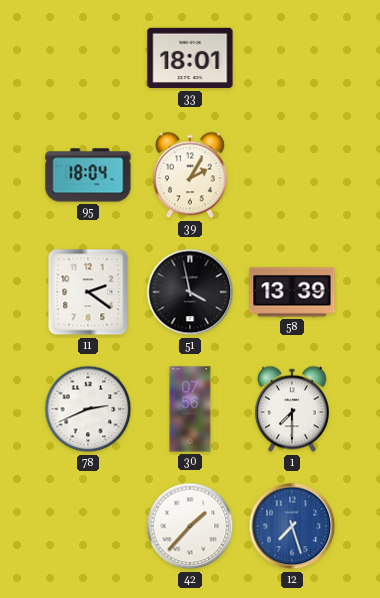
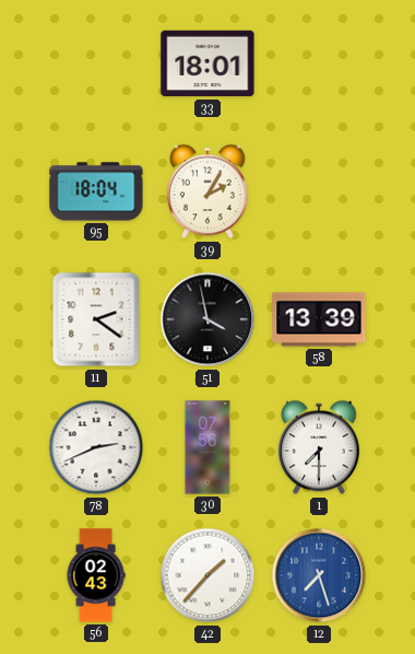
56: none -> 02:43 (96, 575)
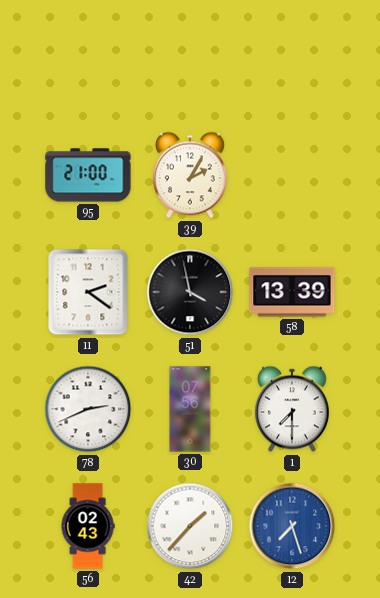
33: 18:01 -> none (207, 63)
95: 18:04 -> 21:00 (88, 175)
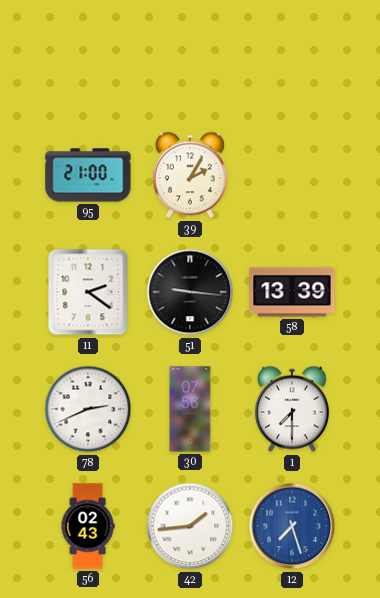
51: 3:58 -> 9:16 (190, 292)
42: 1:37 -> 1:44 (190, 526)
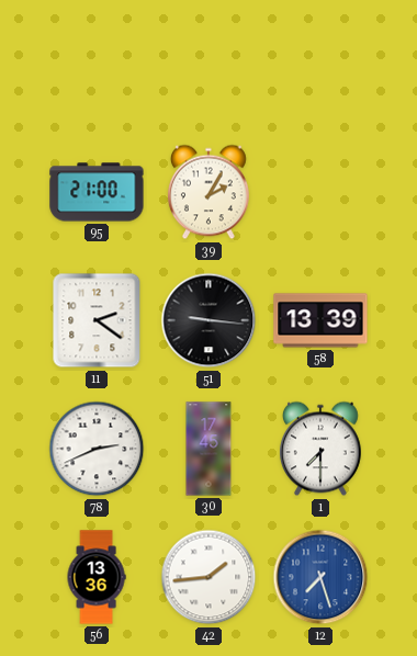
30: 07:56 -> 17:45 (208, 449)
56: 02:43 -> 13:36 (97, 577)
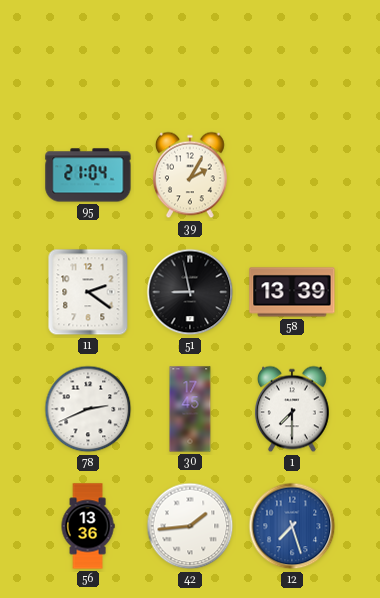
95: 21:00 -> 21:04 (88, 175)
51: 9:16 -> 8:58 (190, 292)
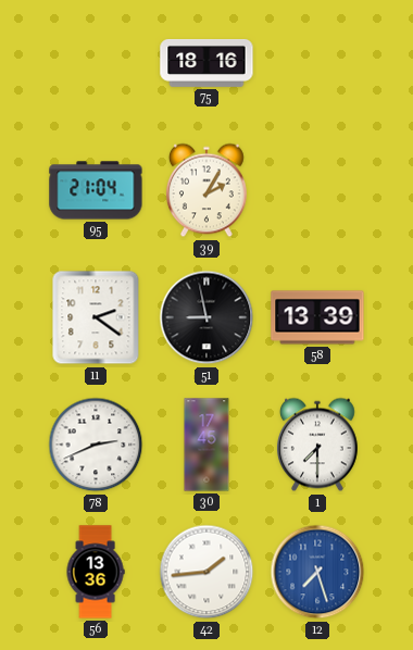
75: none -> 18:16 (206, 63)
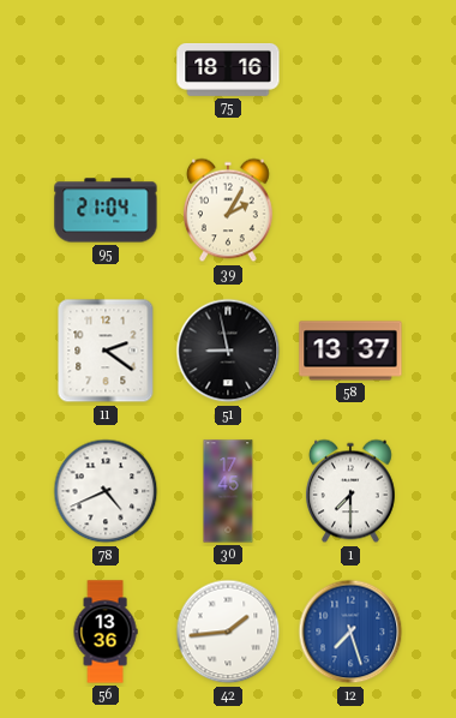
58: 13:39 -> 13:37 (350, 351)
78: 2:41 -> 4:41 (106, 491)
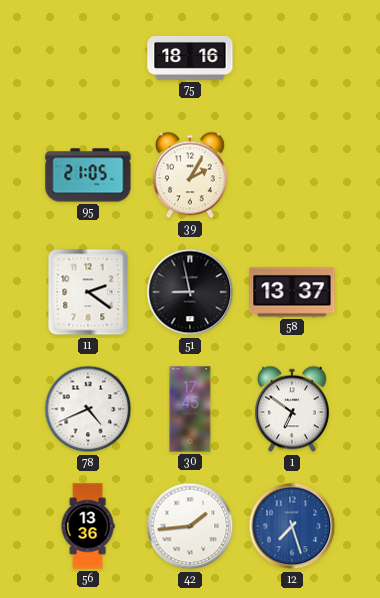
95: 21:04 -> 21:05 (88, 175)
1: 7:30 -> 6:51 (292, 409)
